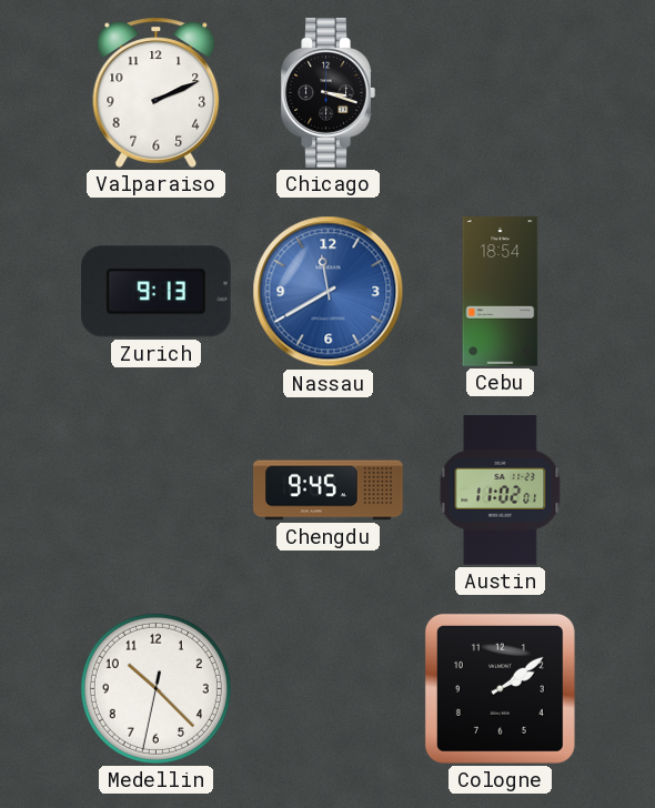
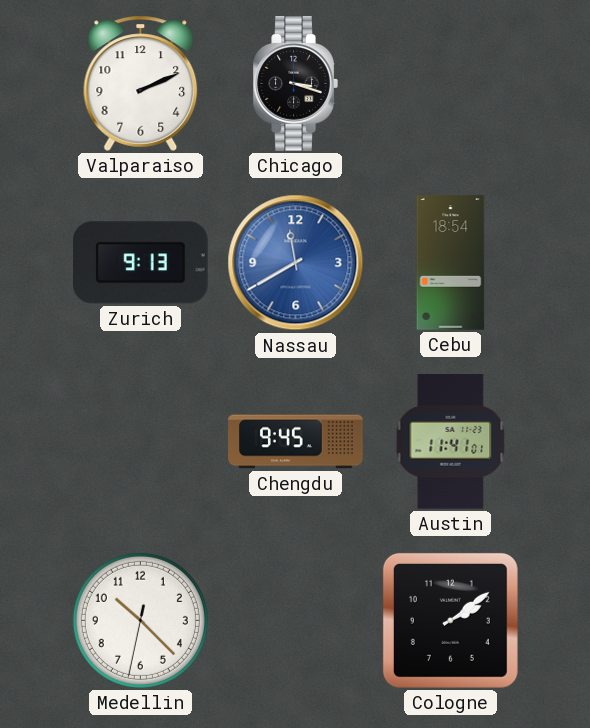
Austin: 11:02 -> 11:41 (451, 442)
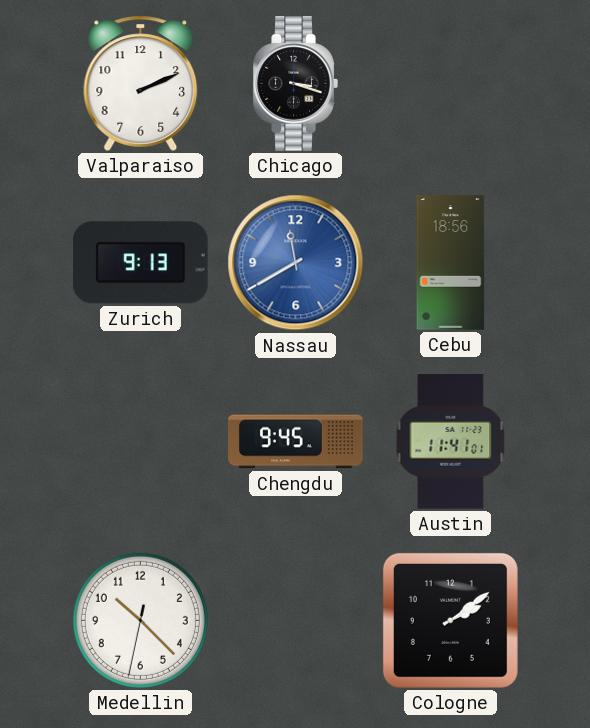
Cebu: 18:54 -> 18:56 (451, 263)
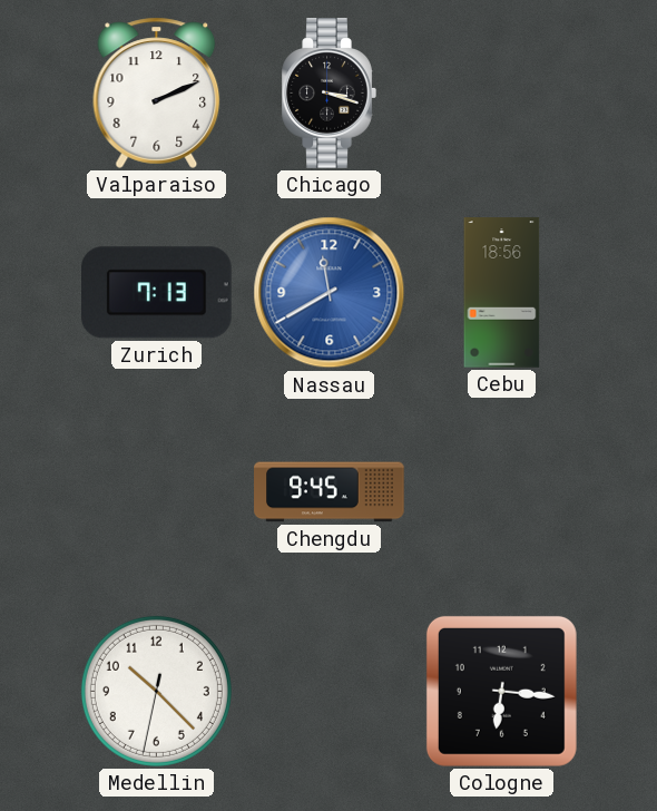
Zurich: 9:13 -> 7:13 (157, 293)
Austin: 11:41 -> none (451, 442)
Cologne: 2:09 -> 6:16 (501, 691)
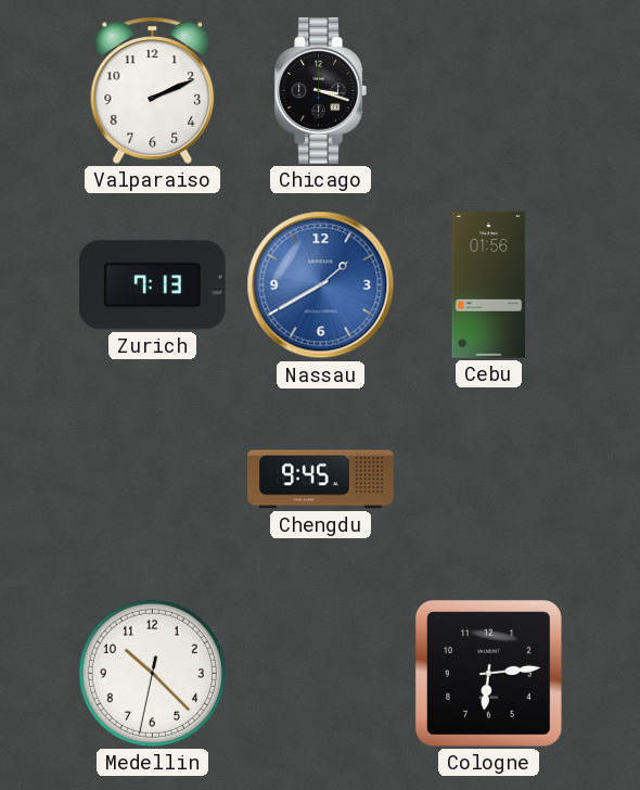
Nassau: 11:40 -> 1:40 (321, 285)
Cebu: 18:56 -> 01:56 (489, 285)
Cologne: 6:16 -> 6:14 (488, 673)
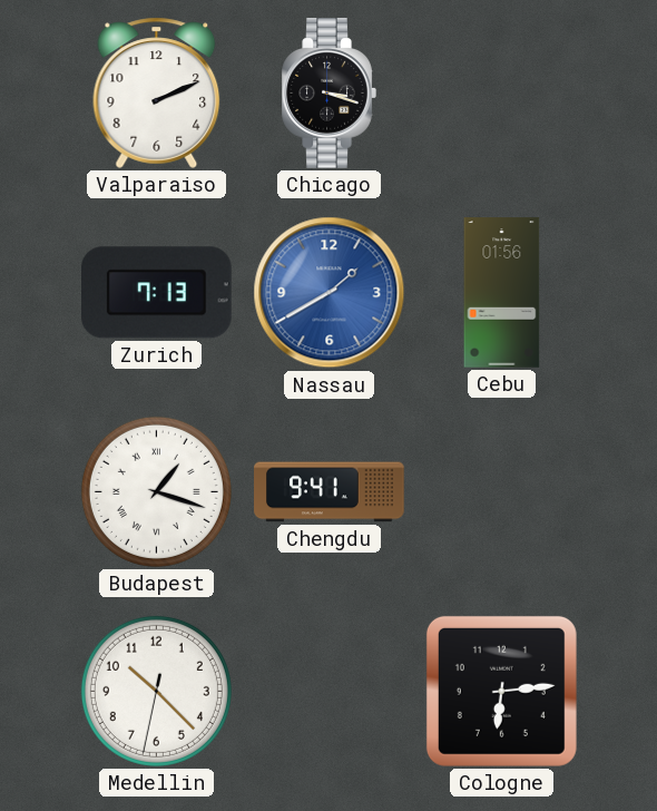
Budapest: none -> 1:18 (156, 491)
Chengdu: 9:45 -> 9:41 (330, 492)
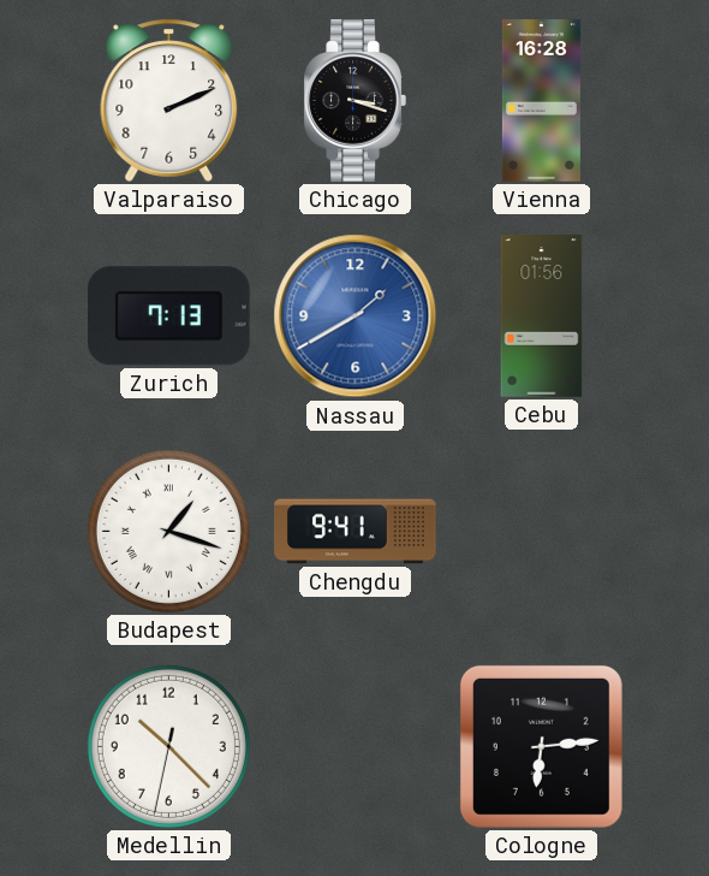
Vienna: none -> 16:28 (541, 101)
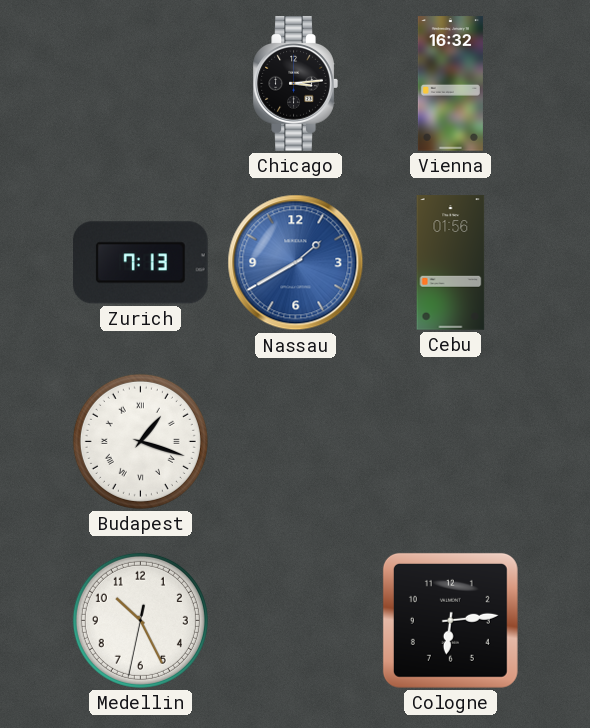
Valparaiso: 2:11 -> none (169, 100)
Chicago: 3:18 -> 3:14 (295, 84)
Vienna: 16:28 -> 16:32 (450, 84)
Chengdu: 9:41 -> none (356, 532)
Medellin: 10:22 -> 10:25 (140, 620)
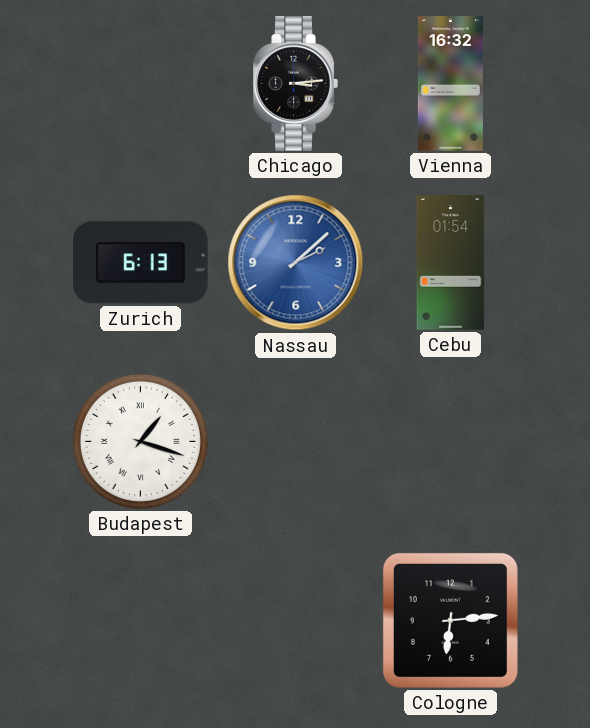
Zurich: 7:13 -> 6:13 (141, 263)
Nassau: 1:40 -> 2:08 (296, 263)
Cebu: 01:56 -> 01:54 (451, 263)
Medellin: 10:25 -> none (140, 620)
